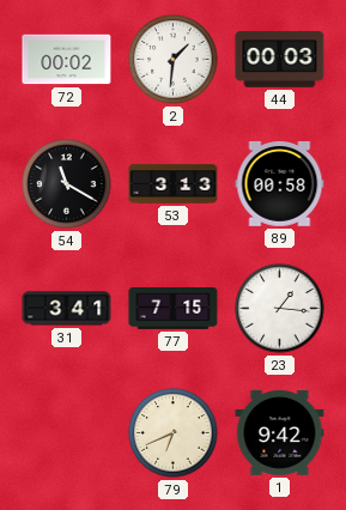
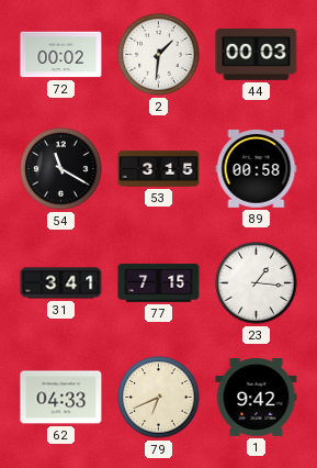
53: 3:13 -> 3:15 (159, 169)
62: none -> 04:33 (61, 398)
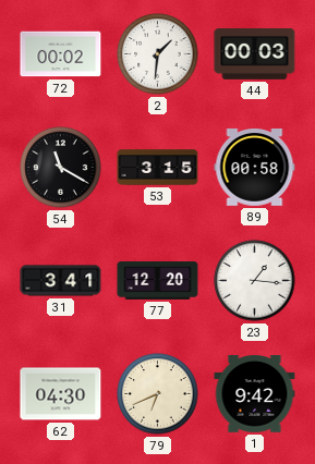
77: 7:15 -> 12:20 (158, 281)
62: 04:33 -> 04:30 (61, 394)
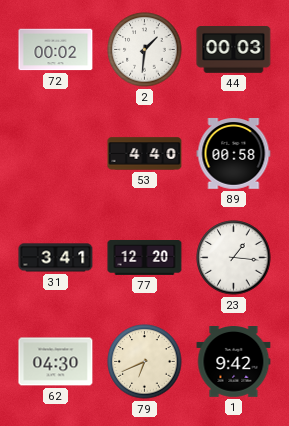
54: 11:20 -> none (61, 168)
53: 3:15 -> 4:40 (145, 154)
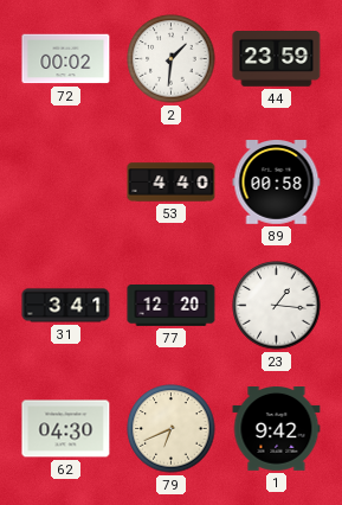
44: 00:03 -> 23:59 (277, 59)
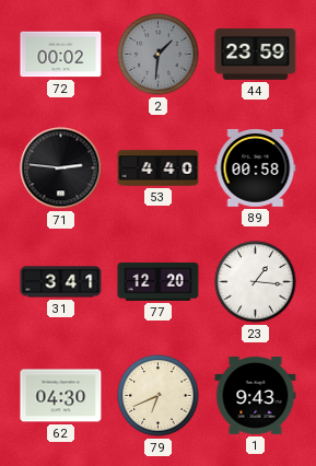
2 dial: white -> grey (159, 55)
71: none -> 2:46 (61, 168)
1: 9:42 -> 9:43 (256, 396)
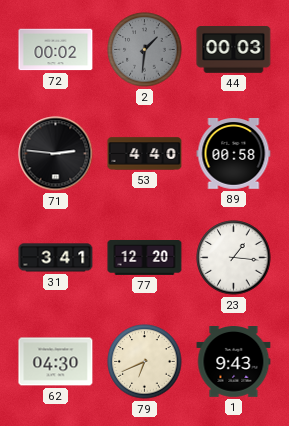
44: 23:59 -> 00:03 (234, 50)
